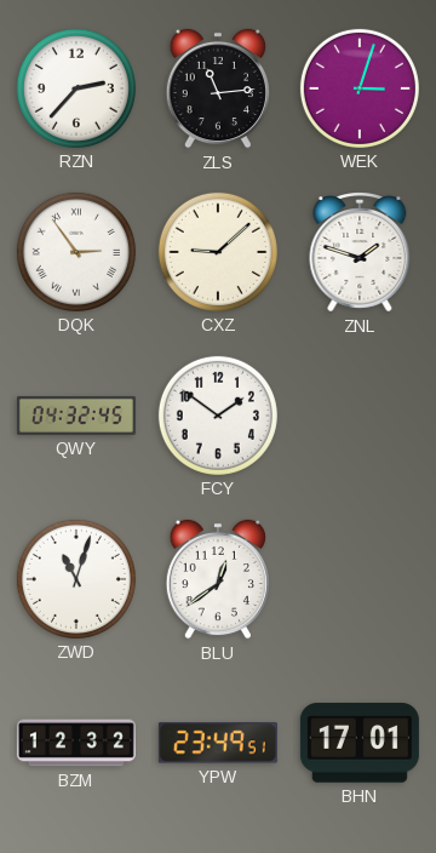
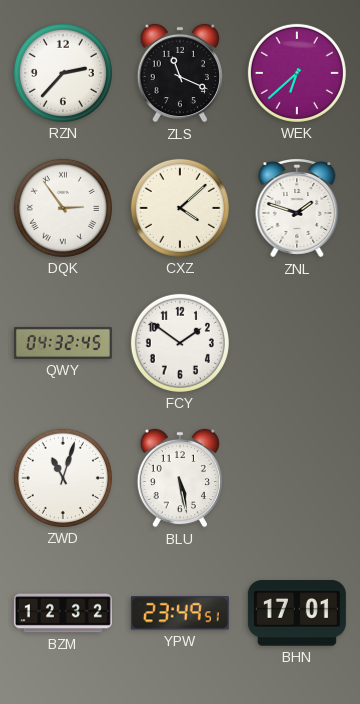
ZLS: 11:14 -> 11:19 (180, 73)
WEK: 3:03 -> 6:38 (297, 73)
CXZ: 9:08 -> 4:08 (180, 208)
BLU: 12:39 -> 5:28 (180, 478)
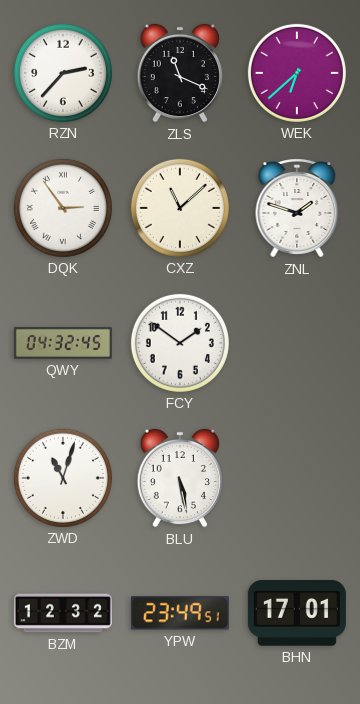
CXZ: 4:08 -> 11:08 (180, 208)
